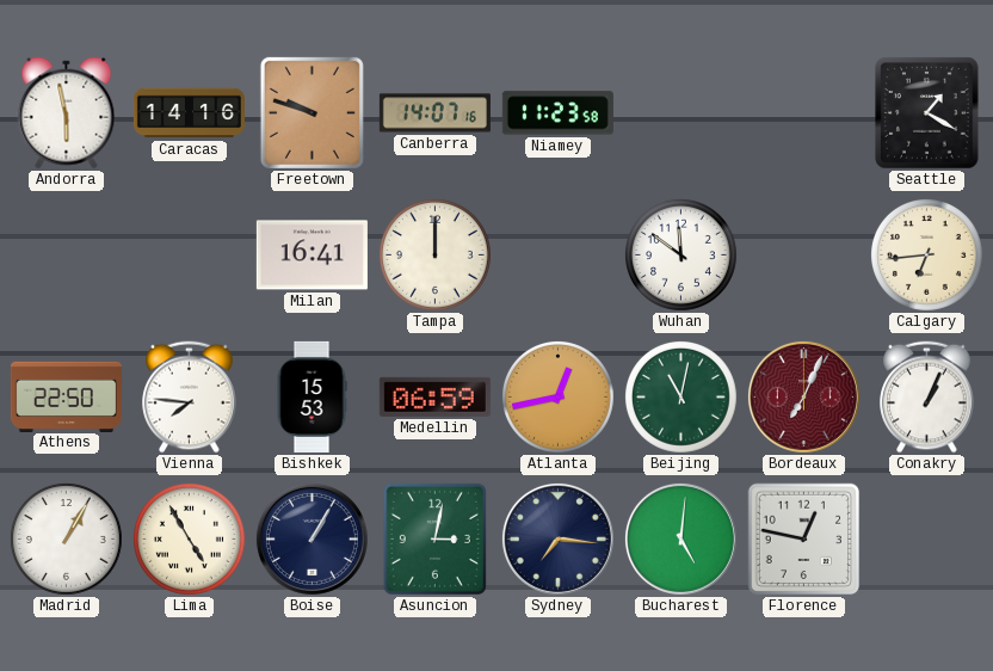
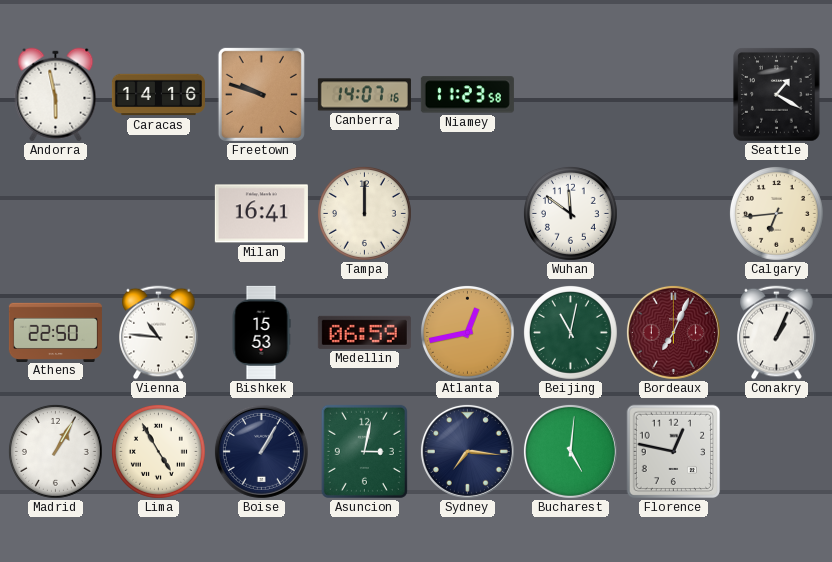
Vienna: 7:46 -> 10:46 (159, 333)
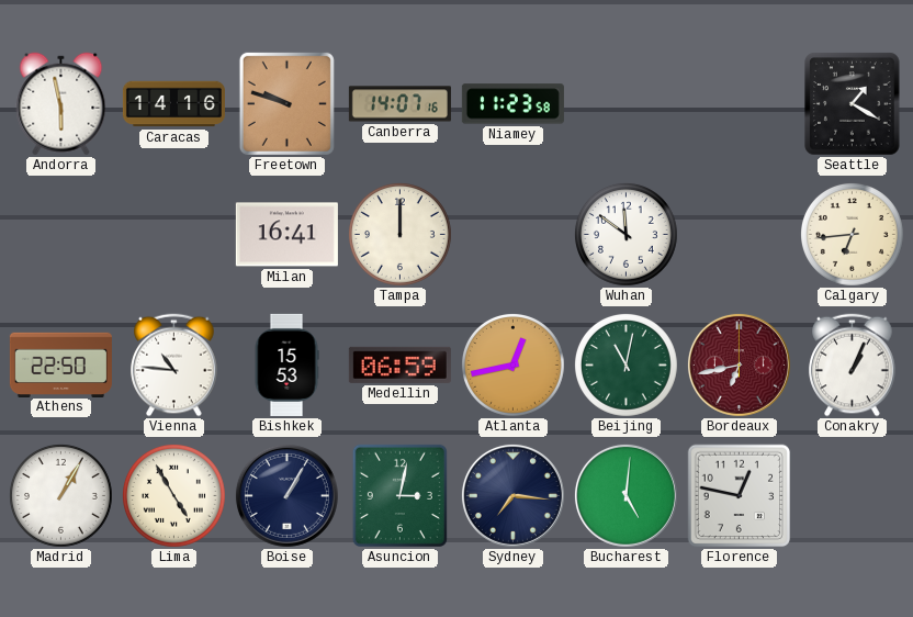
Bordeaux: 7:04 -> 6:43 (739, 364)
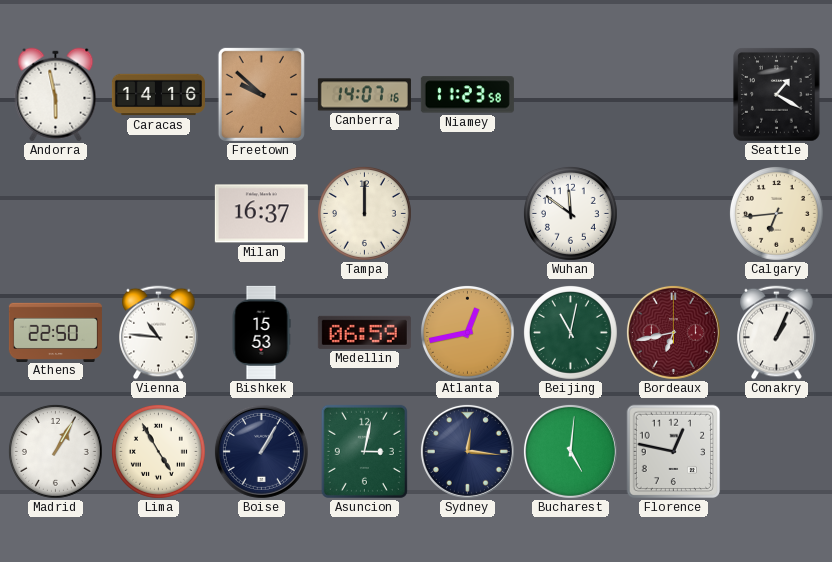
Freetown: 9:48 -> 9:52 (261, 94)
Milan: 16:41 -> 16:37 (261, 214)
Sydney: 7:16 -> 12:16 (467, 451)
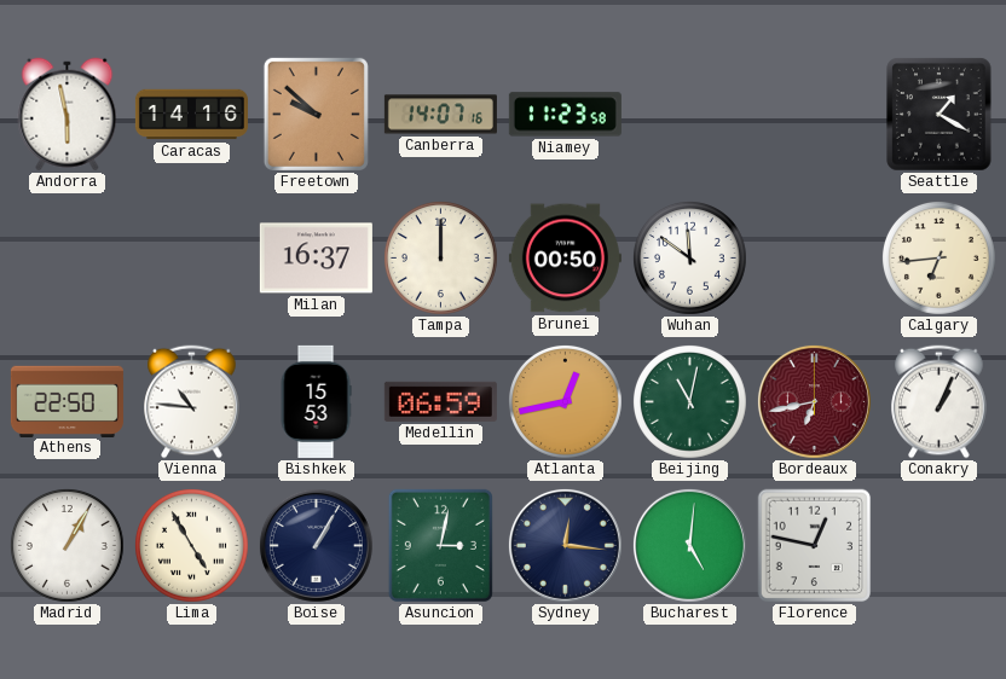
Brunei: none -> 00:50 (565, 259)
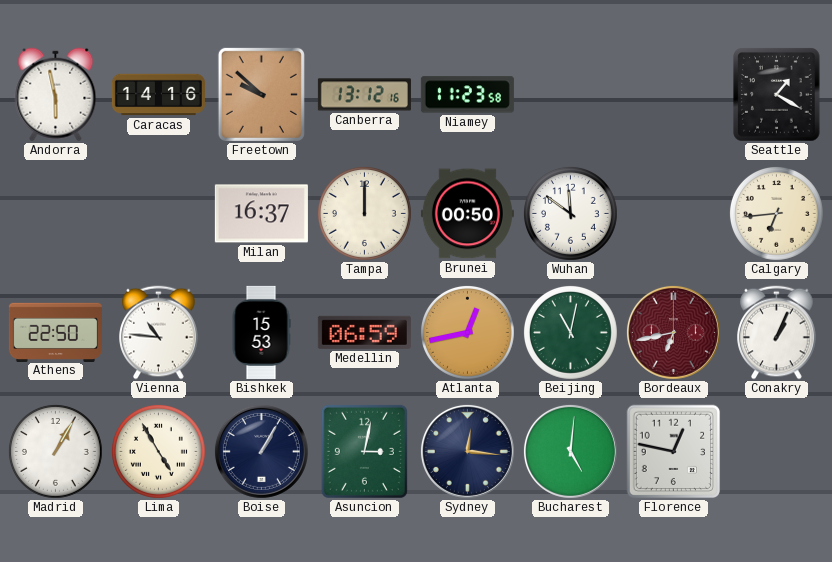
Canberra: 14:07 -> 13:12 (364, 95)
